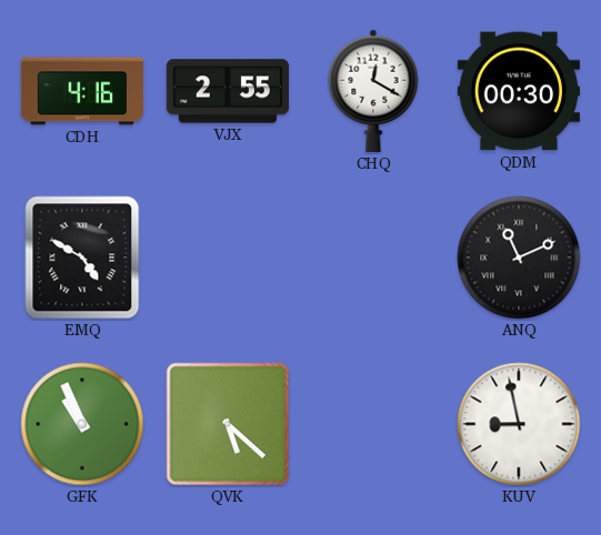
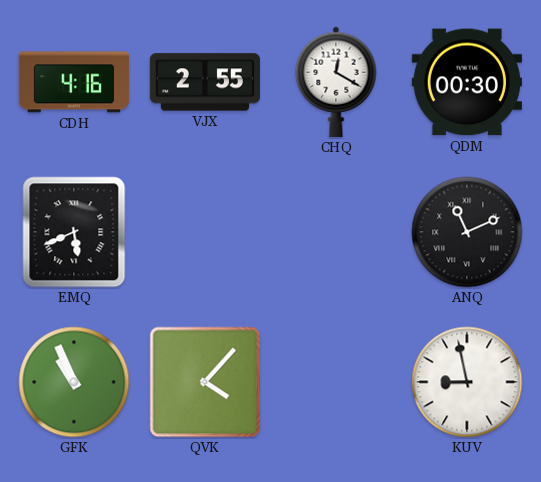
EMQ: 4:50 -> 5:41 (74, 232)
QVK: 5:22 -> 4:07 (205, 382)
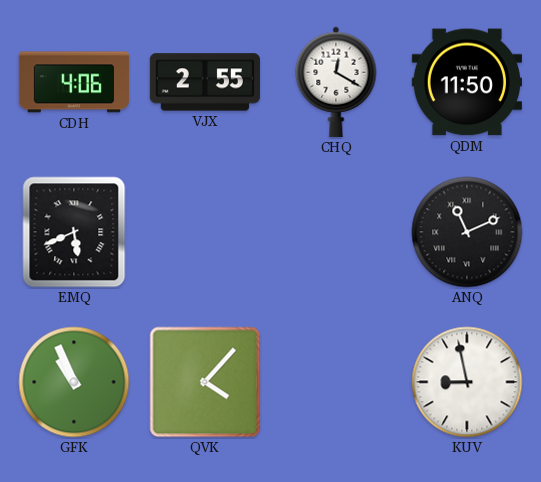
CDH: 4:16 -> 4:06 (74, 82)
QDM: 00:30 -> 11:50 (467, 82)
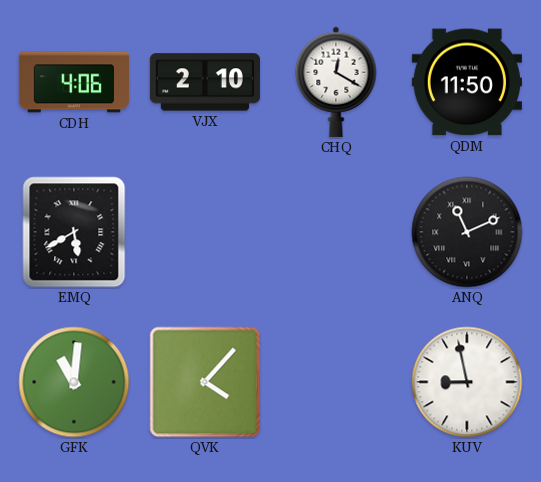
VJX: 2:55 -> 2:10 (205, 82)
EMQ: 5:41 -> 5:40 (74, 232)
GFK: 10:56 -> 11:01 (74, 382)
